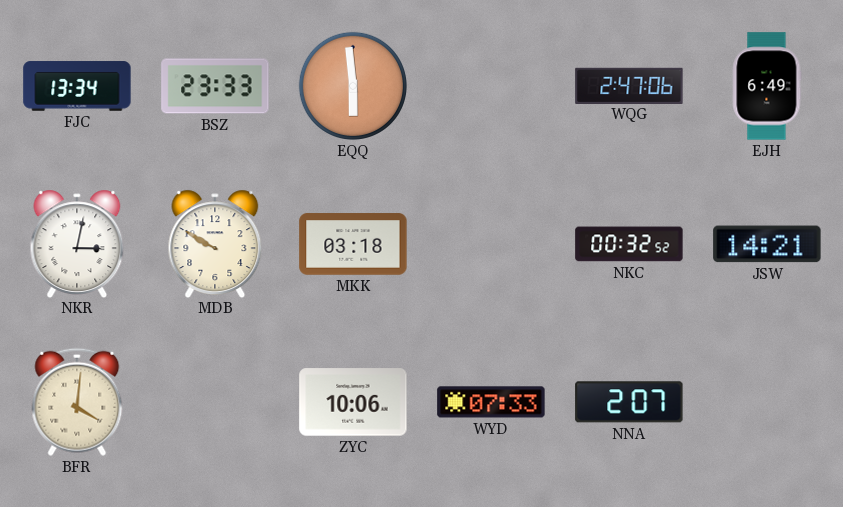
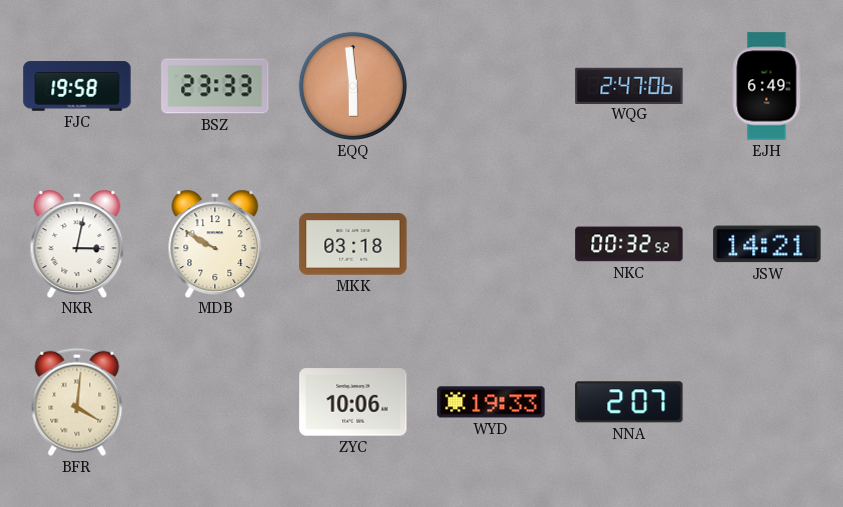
FJC: 13:34 -> 19:58 (77, 86)
WYD: 07:33 -> 19:33 (491, 402)
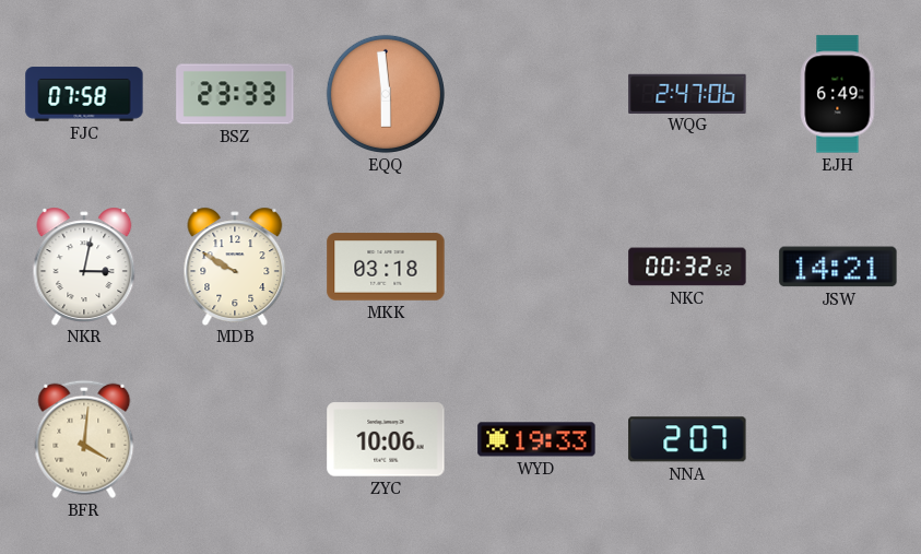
FJC: 19:58 -> 07:58 (84, 94)
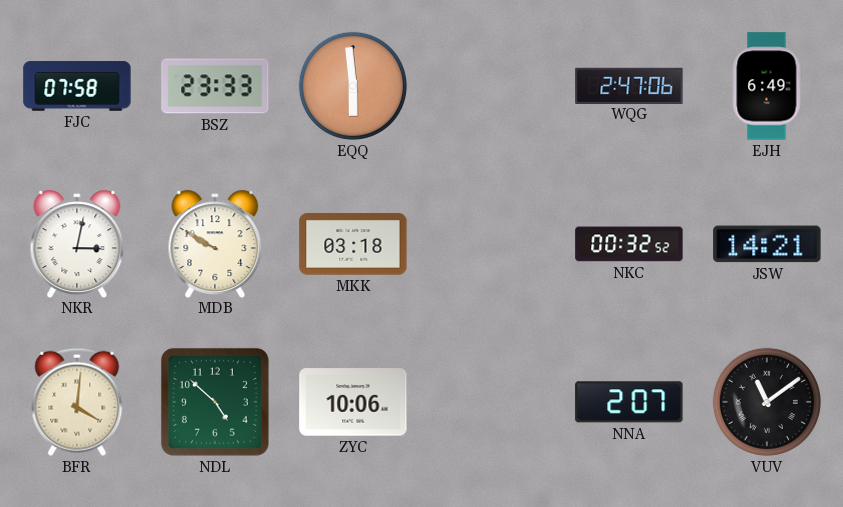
NDL: none -> 4:52 (215, 402)
WYD: 19:33 -> none (536, 439)
VUV: none -> 11:09 (767, 402)
